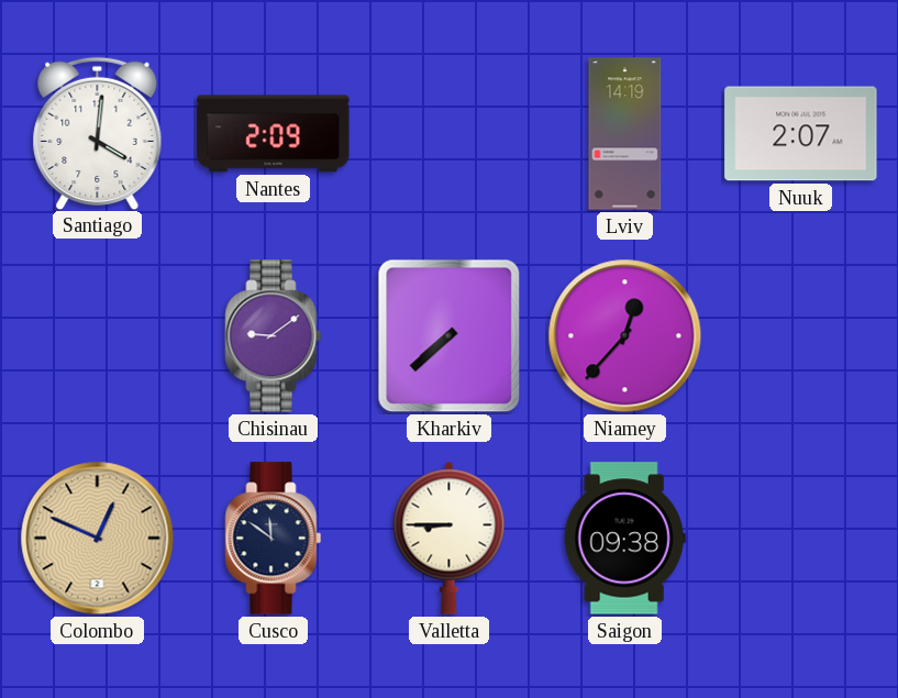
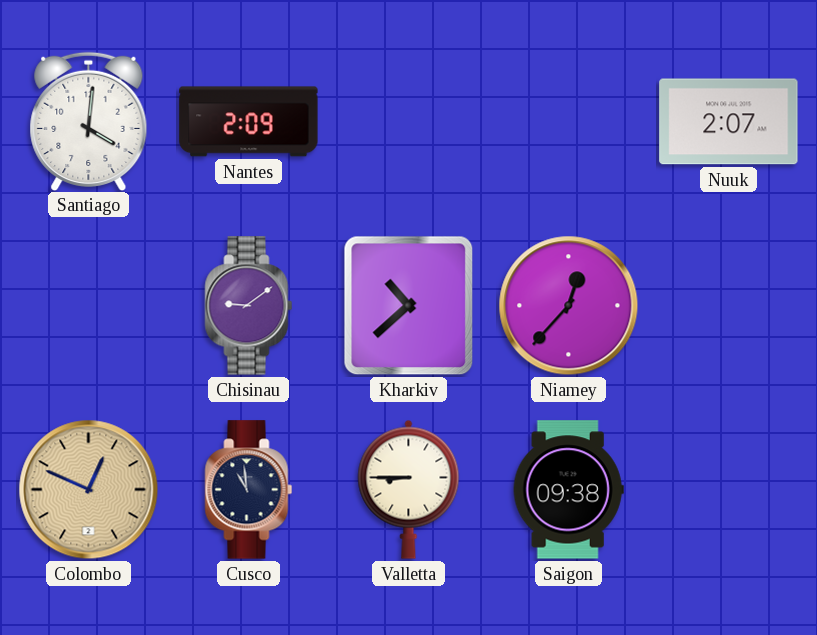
Lviv: 14:19 -> none (625, 134)
Kharkiv: 7:38 -> 10:38 (409, 306)
Cusco: 11:51 -> 10:59 (249, 490)
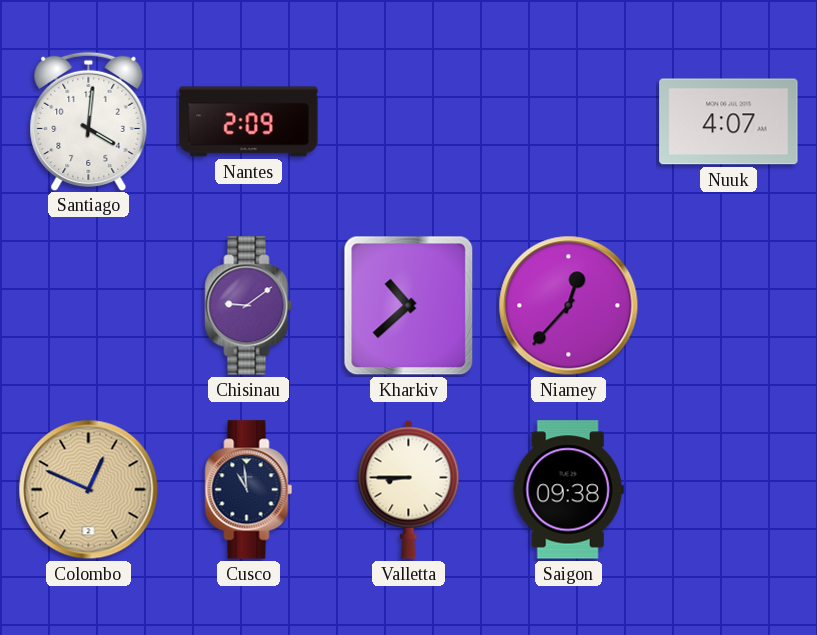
Nuuk: 2:07 -> 4:07 (729, 122)
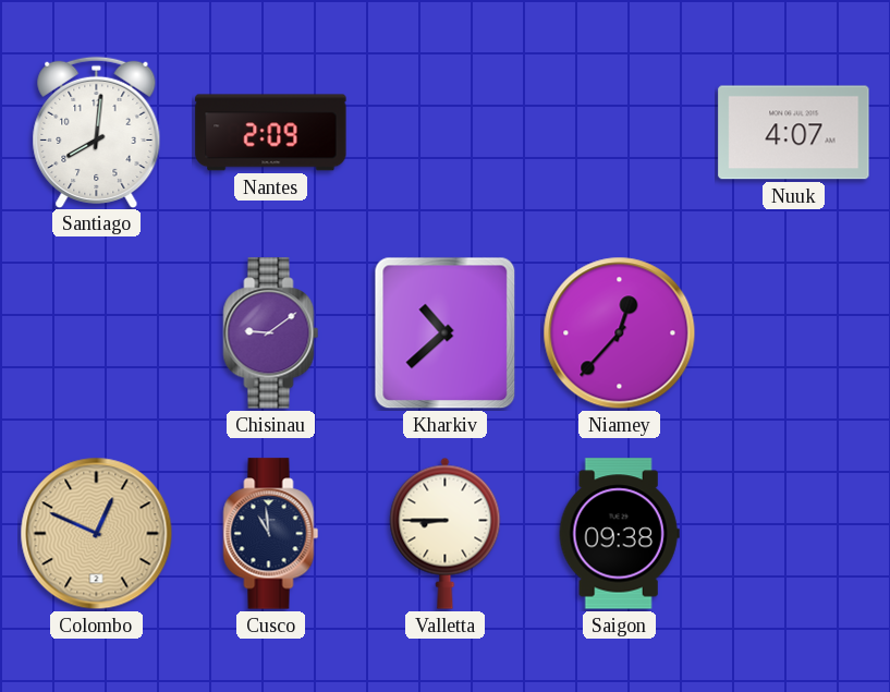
Santiago: 4:01 -> 8:01 (97, 132)
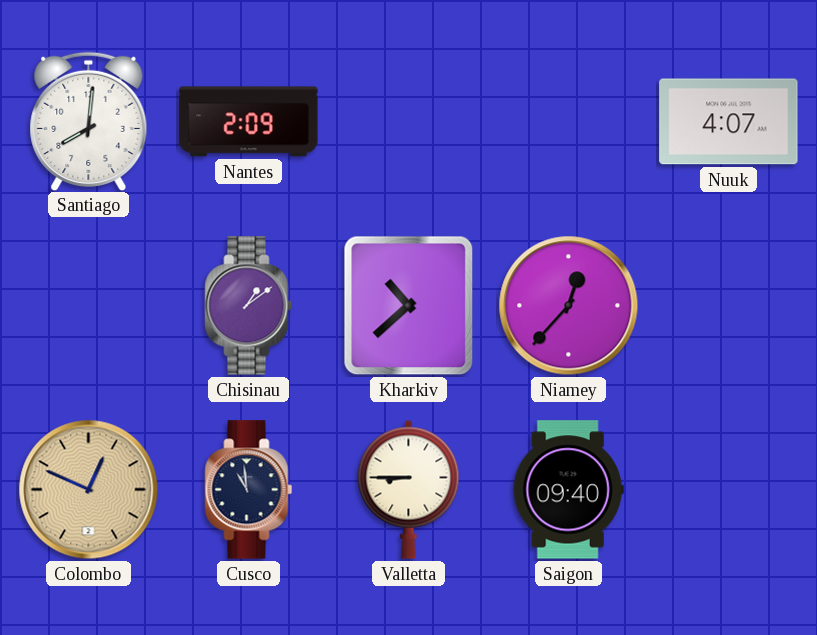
Chisinau: 9:09 -> 1:09 (249, 306)
Saigon: 09:38 -> 09:40 (568, 490)
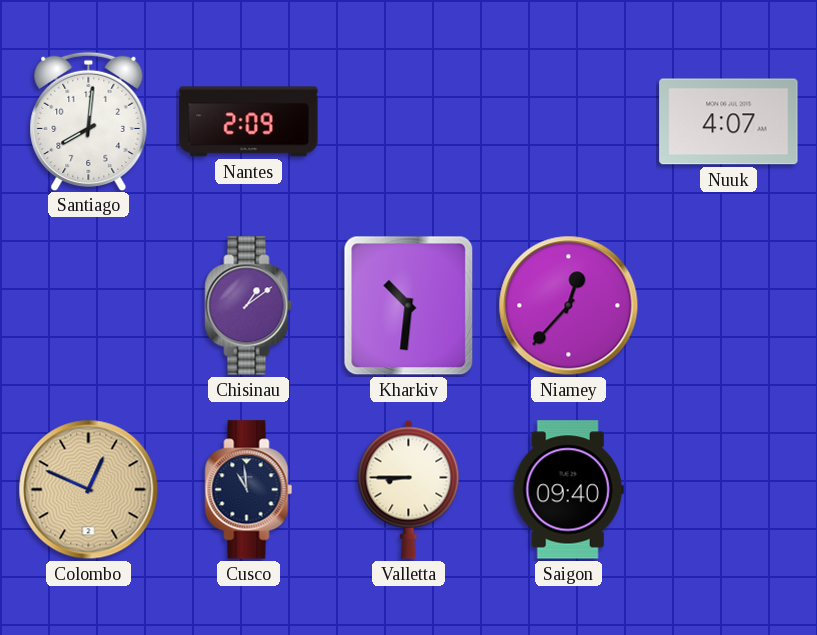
Kharkiv: 10:38 -> 10:31 (409, 306)
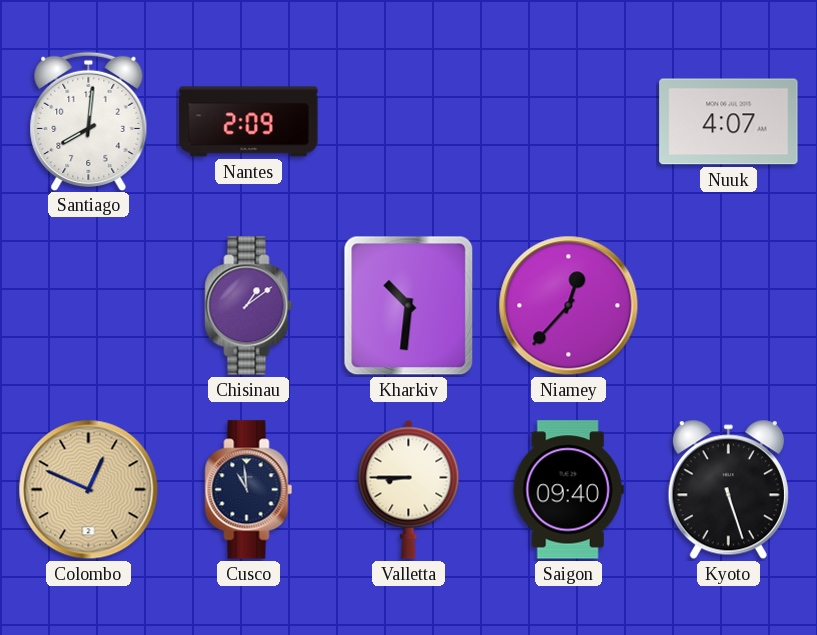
Kyoto: none -> 5:27 (728, 490)
